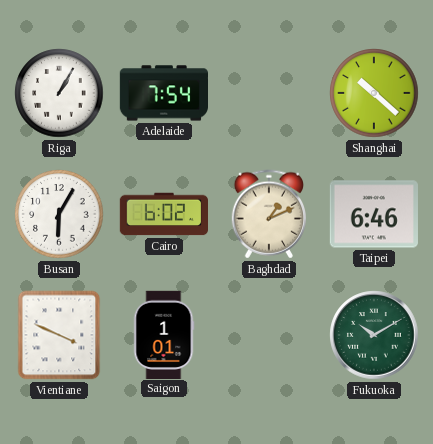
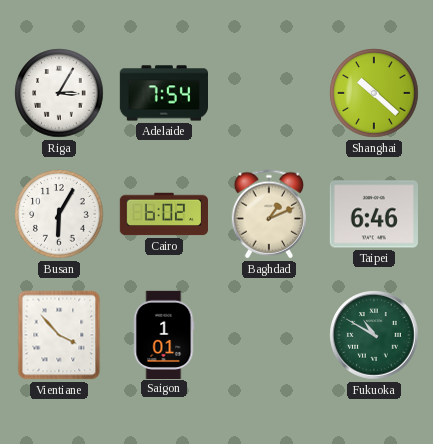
Riga: 1:05 -> 3:05 (59, 93)
Vientiane: 3:49 -> 3:53 (59, 335)
Fukuoka: 10:10 -> 10:50 (374, 335)
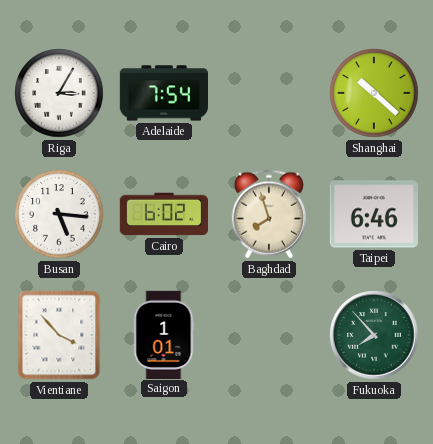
Busan: 6:05 -> 5:16 (59, 214)
Baghdad: 1:11 -> 7:57 (268, 214)
Fukuoka: 10:50 -> 7:53 (374, 335)
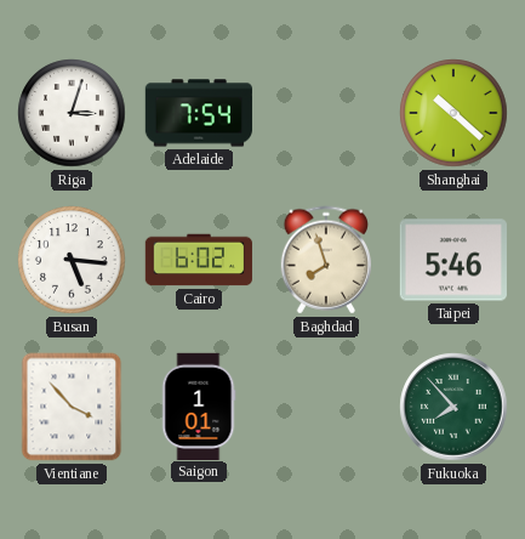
Riga: 3:05 -> 3:03 (72, 113)
Taipei: 6:46 -> 5:46 (453, 260)
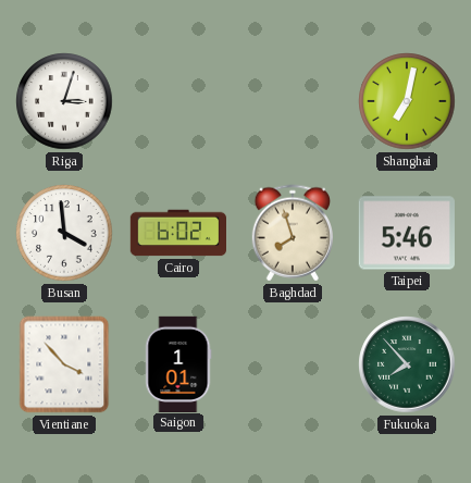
Adelaide: 7:54 -> none (198, 113)
Shanghai: 10:22 -> 7:02 (407, 101)
Busan: 5:16 -> 3:59 (64, 233)
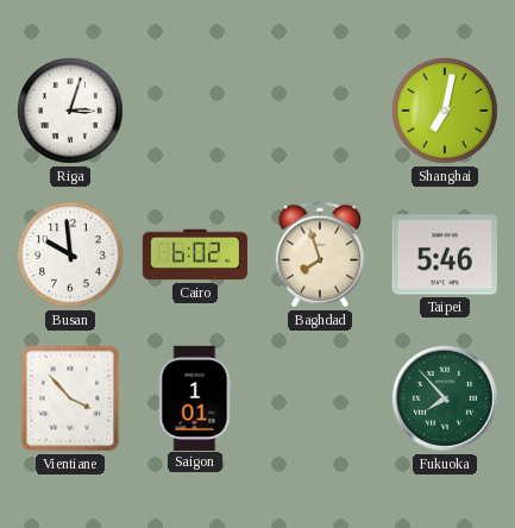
Busan: 3:59 -> 9:59 (70, 254)
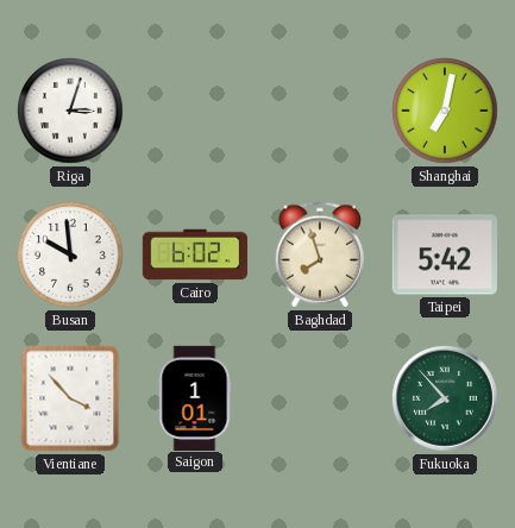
Taipei: 5:46 -> 5:42 (445, 254)
